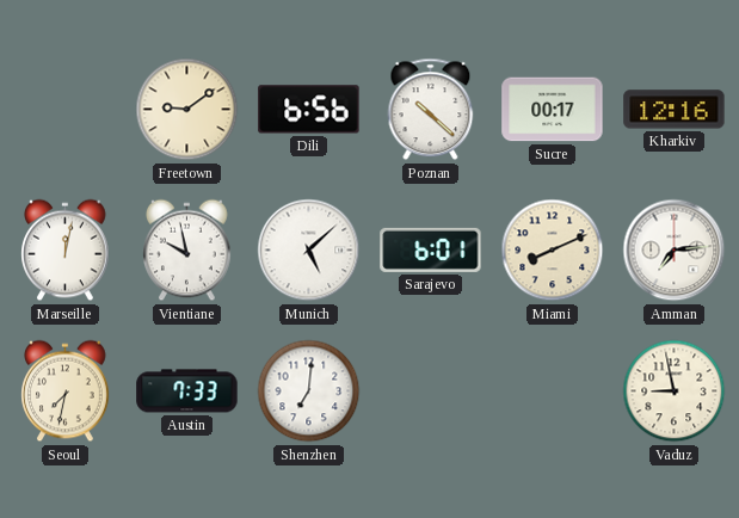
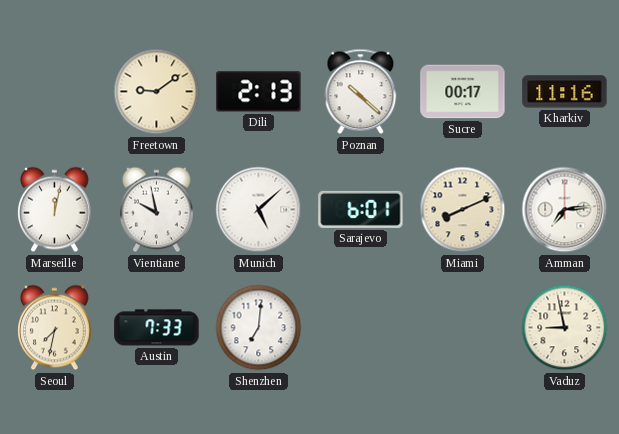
Dili: 6:56 -> 2:13 (259, 92)
Kharkiv: 12:16 -> 11:16 (565, 92)
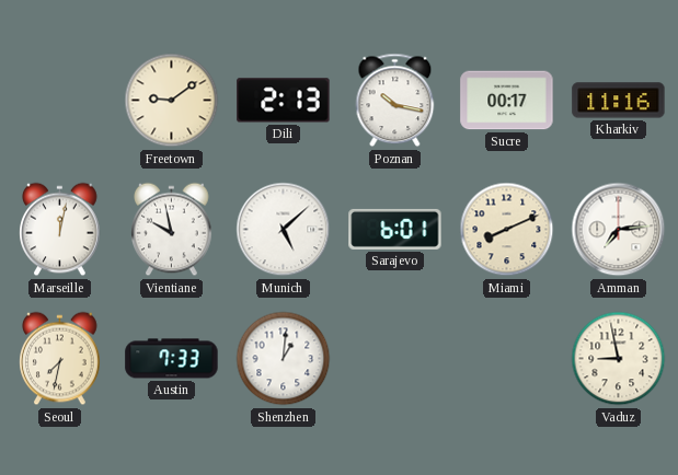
Poznan: 10:22 -> 10:17 (395, 101)
Shenzhen: 7:01 -> 1:01 (284, 359)
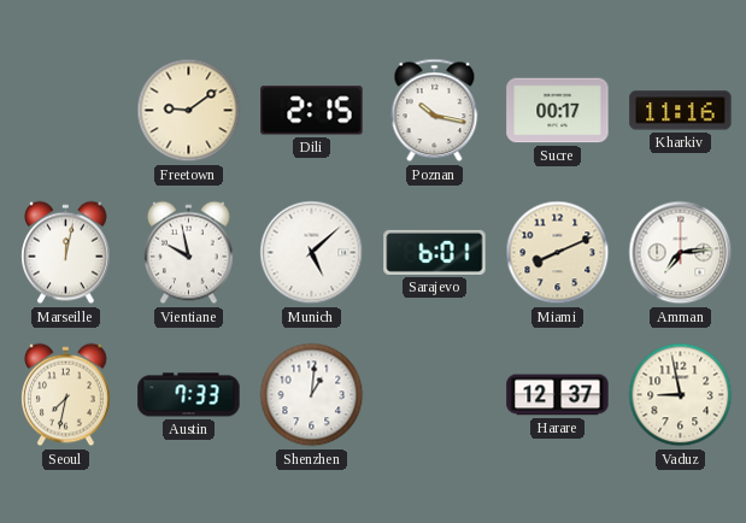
Dili: 2:13 -> 2:15 (312, 111)
Harare: none -> 12:37 (558, 395)
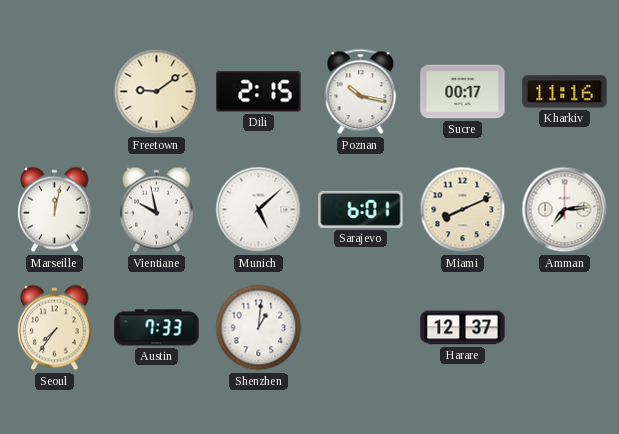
Seoul: 7:32 -> 7:36 (55, 328)
Vaduz: 8:58 -> none (681, 395)
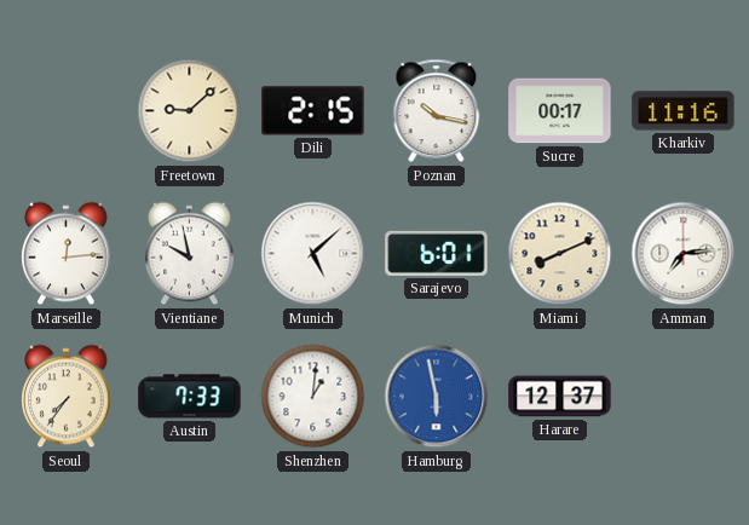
Freetown: 9:09 -> 9:08 (190, 111)
Marseille: 12:02 -> 12:14 (67, 254)
Hamburg: none -> 5:58 (437, 397)
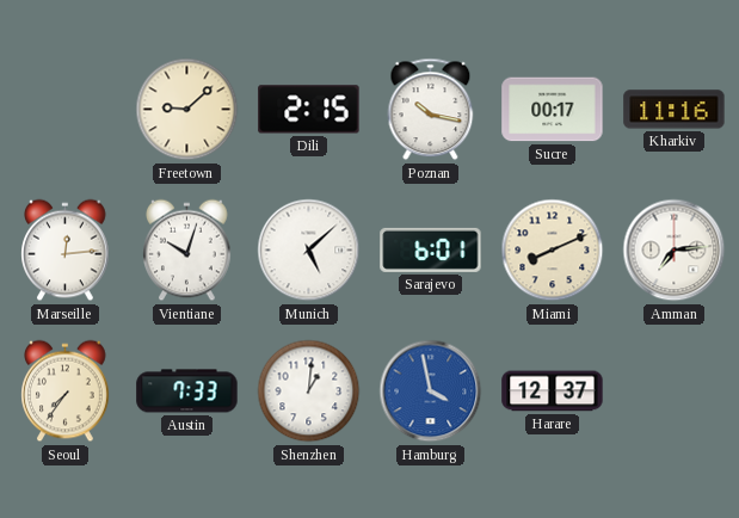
Vientiane: 9:58 -> 10:03 (187, 251)
Hamburg: 5:58 -> 3:58 (431, 391)
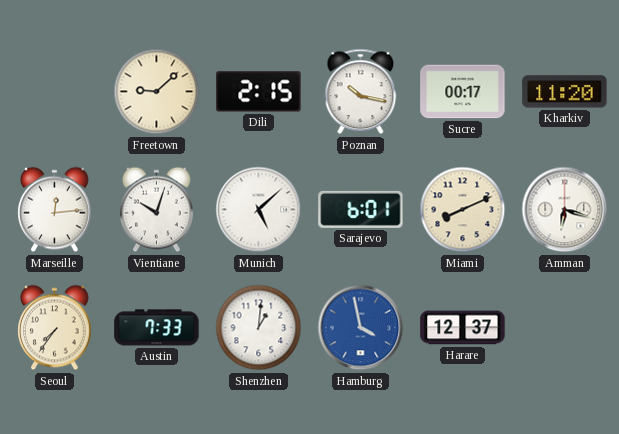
Kharkiv: 11:16 -> 11:20 (565, 92)
Amman: 7:14 -> 6:18 (565, 210)
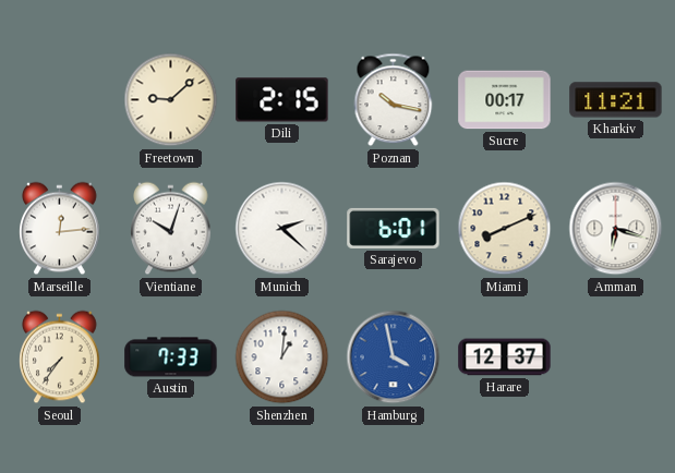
Kharkiv: 11:20 -> 11:21 (616, 100)
Munich: 5:08 -> 2:22 (282, 229)
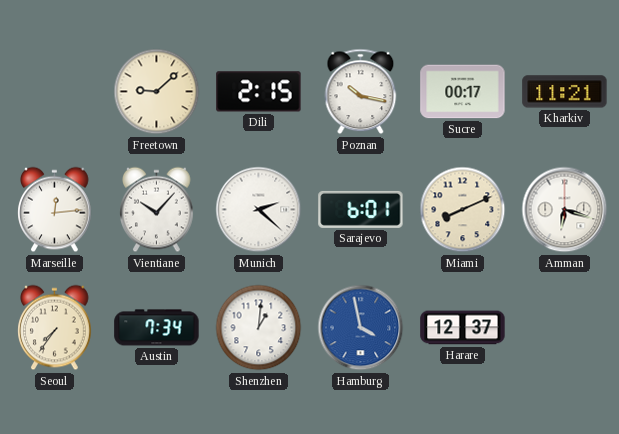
Vientiane: 10:03 -> 10:07 (157, 210)
Austin: 7:33 -> 7:34 (157, 328)
